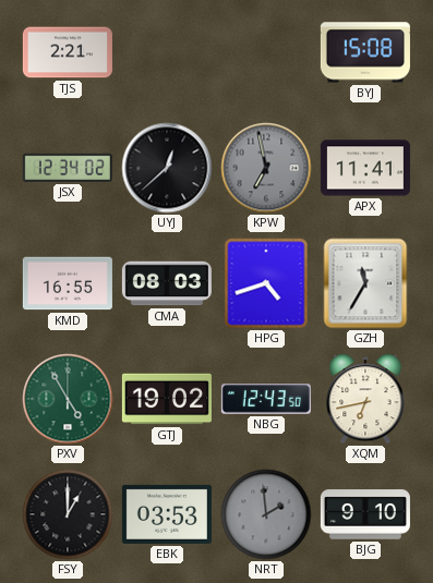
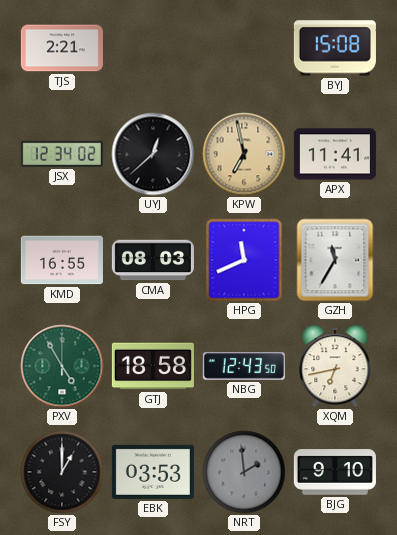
KPW dial: grey -> champagne (244, 154)
HPG: 4:42 -> 11:41 (244, 260)
GTJ: 19:02 -> 18:58 (153, 366)
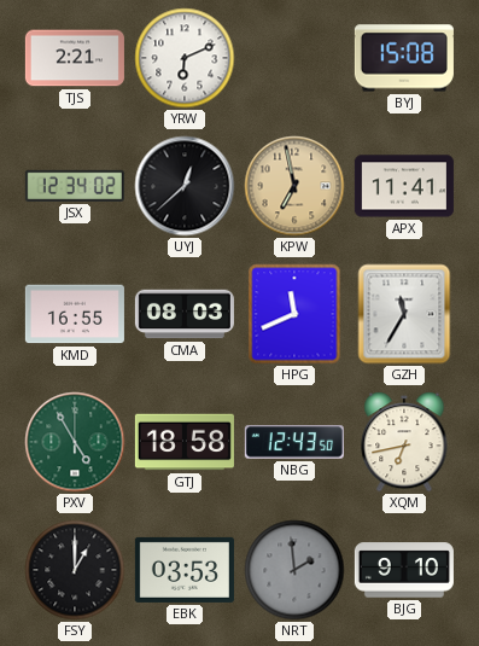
YRW: none -> 6:11 (185, 58)
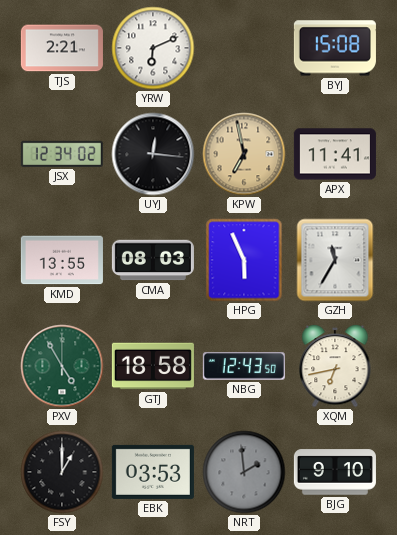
UYJ: 12:38 -> 12:16 (153, 154)
KMD: 16:55 -> 13:55 (62, 260)
HPG: 11:41 -> 5:56 (244, 260)
